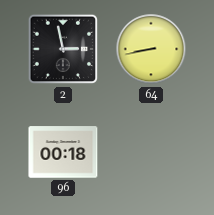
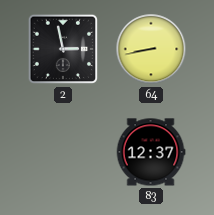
96: 00:18 -> none (63, 152)
83: none -> 12:37 (151, 152)
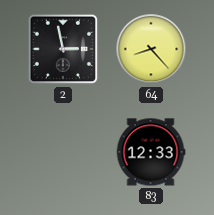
64: 8:43 -> 8:23 (151, 49)
83: 12:37 -> 12:33 (151, 152)
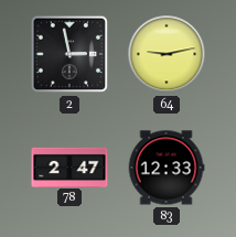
64: 8:23 -> 9:13 (167, 54)
78: none -> 2:47 (69, 166)
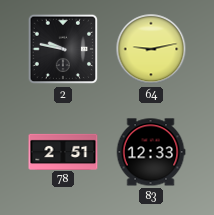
2: 2:58 -> 9:47 (63, 49)
78: 2:47 -> 2:51 (63, 151)
